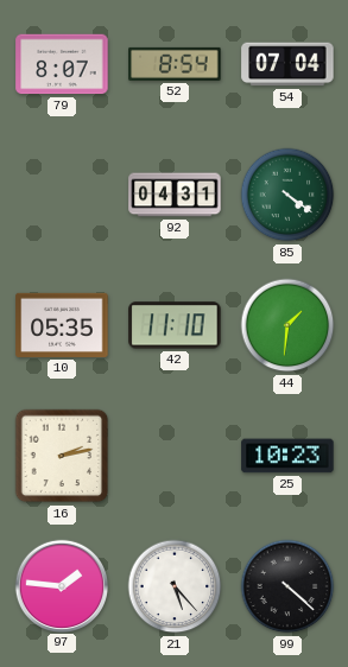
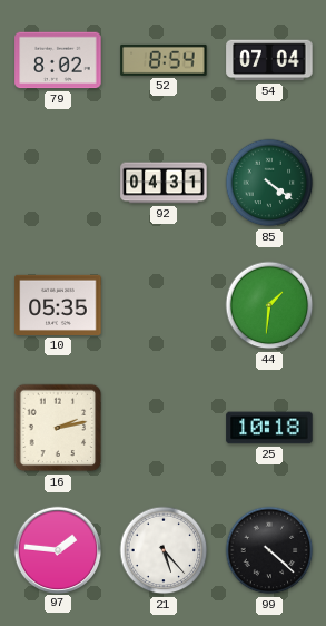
79: 8:07 -> 8:02 (58, 60)
42: 11:10 -> none (175, 325)
25: 10:23 -> 10:18 (269, 428)
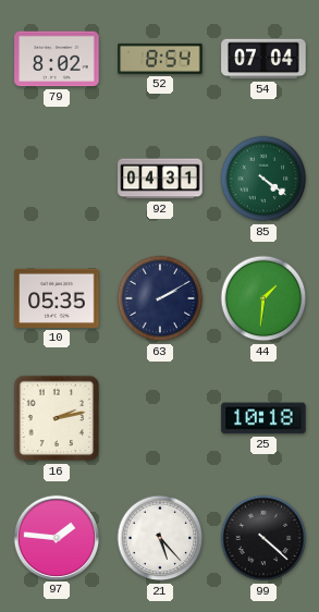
63: none -> 2:10 (160, 298)
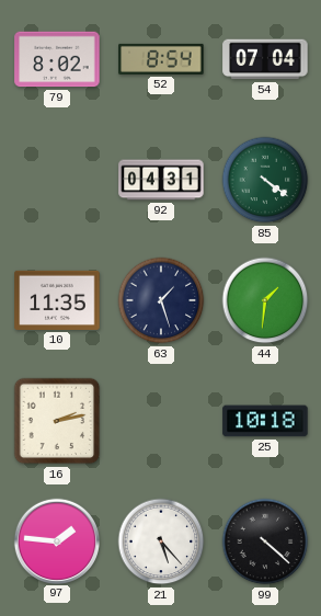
10: 05:35 -> 11:35 (57, 300)
63: 2:10 -> 1:27 (161, 300)
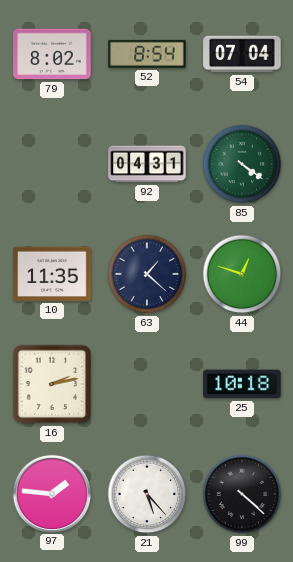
63: 1:27 -> 1:22 (147, 274)
44: 1:31 -> 12:48 (242, 274)
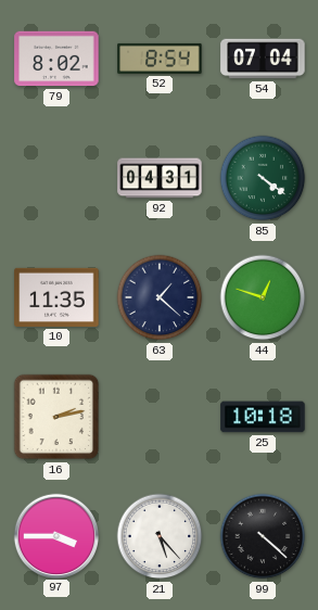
97: 1:46 -> 3:45 (55, 535)
